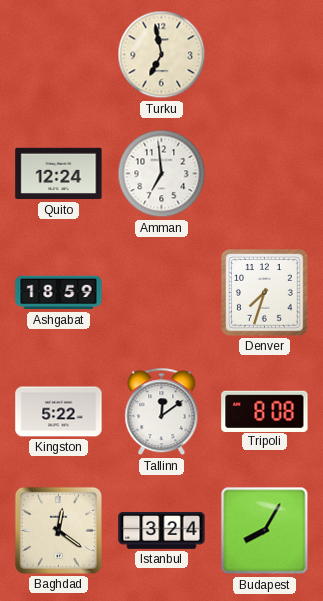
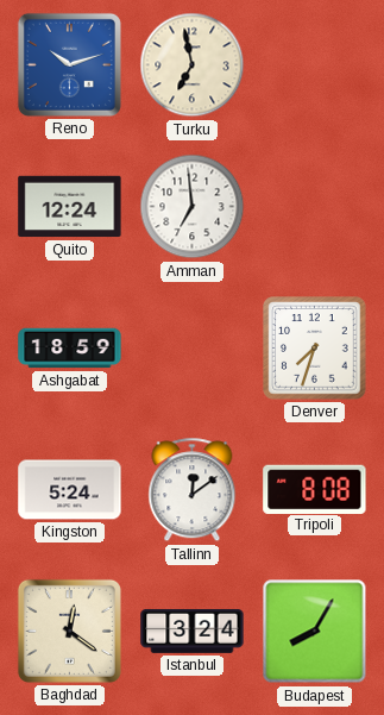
Reno: none -> 10:12 (69, 64)
Kingston: 5:22 -> 5:24 (70, 490)
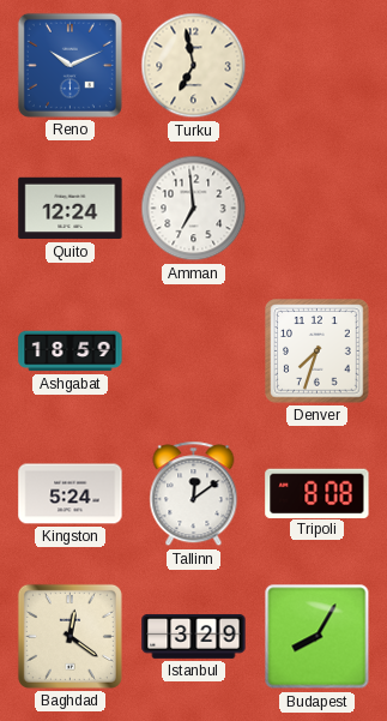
Reno: 10:12 -> 10:11 (69, 65)
Istanbul: 3:24 -> 3:29 (194, 636)
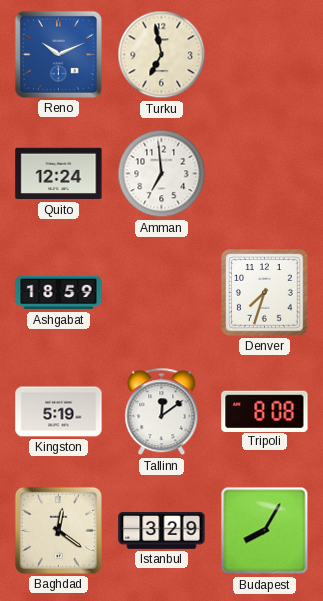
Kingston: 5:24 -> 5:19 (59, 412)
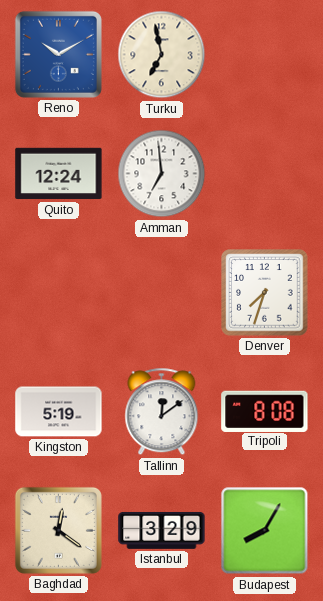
Reno: 10:11 -> 10:10 (58, 54)
Ashgabat: 18:59 -> none (59, 293)
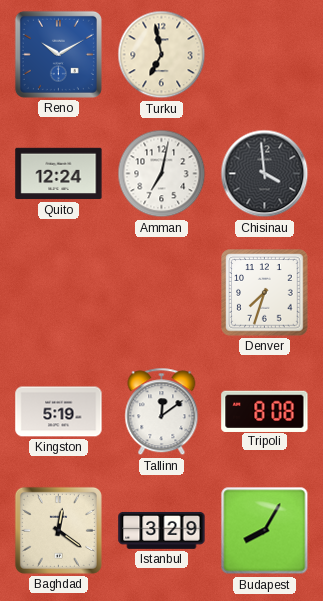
Amman: 6:59 -> 7:02 (162, 174)
Chisinau: none -> 3:59 (265, 174)
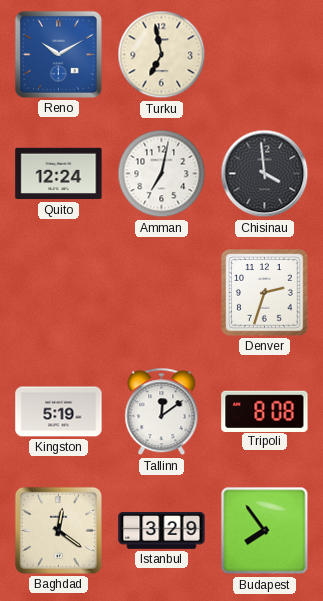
Denver: 7:33 -> 2:33 (265, 293)
Budapest: 8:05 -> 7:54 (265, 531)
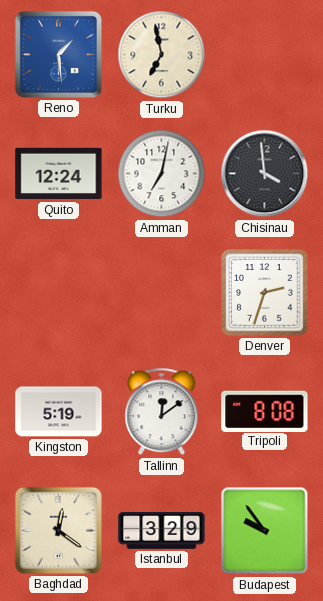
Reno: 10:10 -> 1:29 (58, 54)
Budapest: 7:54 -> 9:54 (265, 531)
